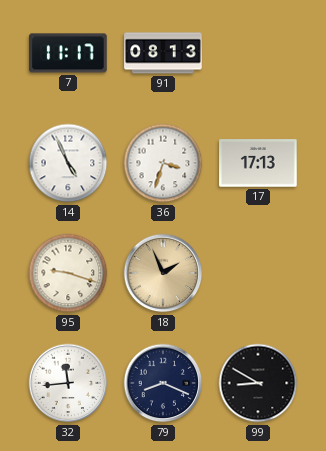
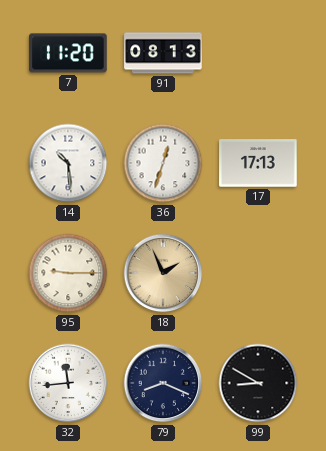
7: 11:17 -> 11:20 (68, 53)
14: 4:56 -> 10:29 (68, 163)
36: 3:33 -> 12:33 (163, 163)
95: 9:18 -> 9:15 (68, 273)
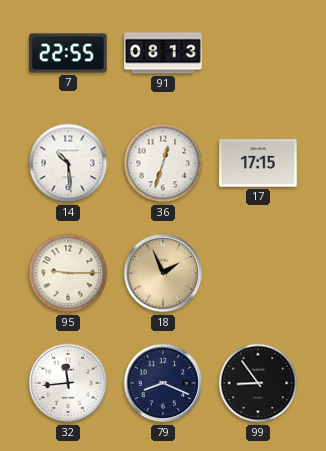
7: 11:20 -> 22:55 (68, 53)
17: 17:13 -> 17:15 (258, 163)
99: 8:50 -> 8:54 (258, 383)
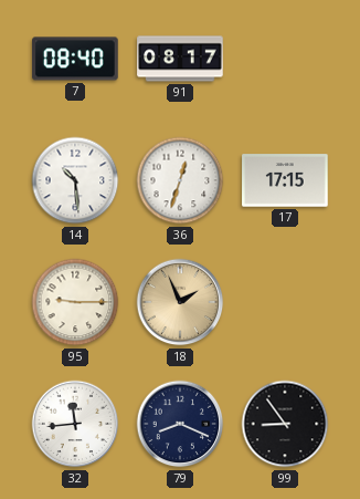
7: 22:55 -> 08:40 (75, 59)
91: 08:13 -> 08:17 (180, 59)
